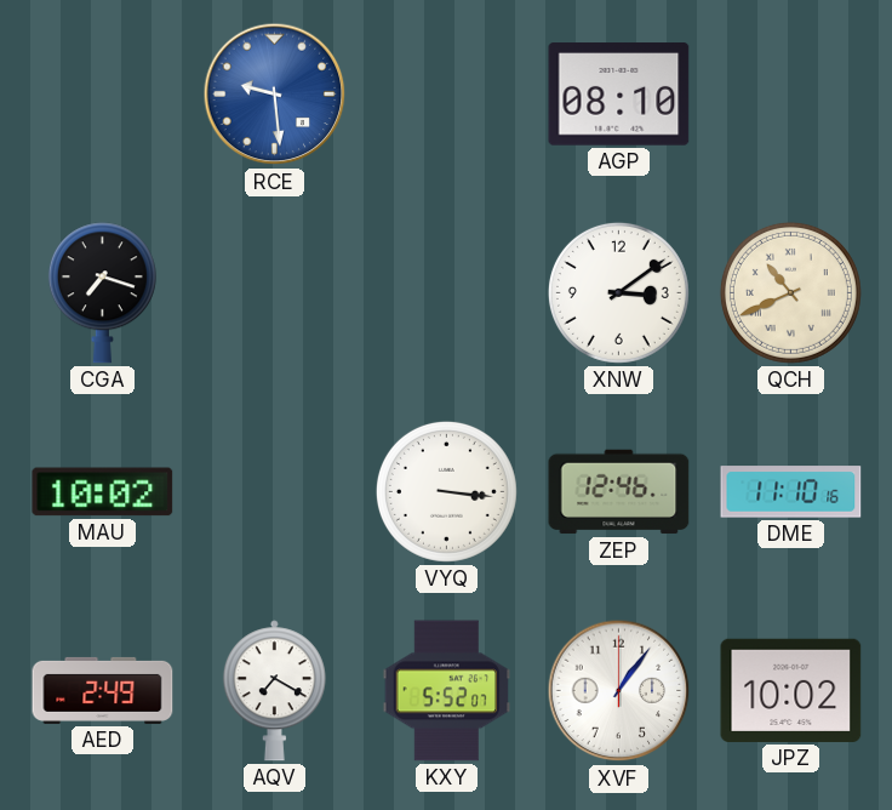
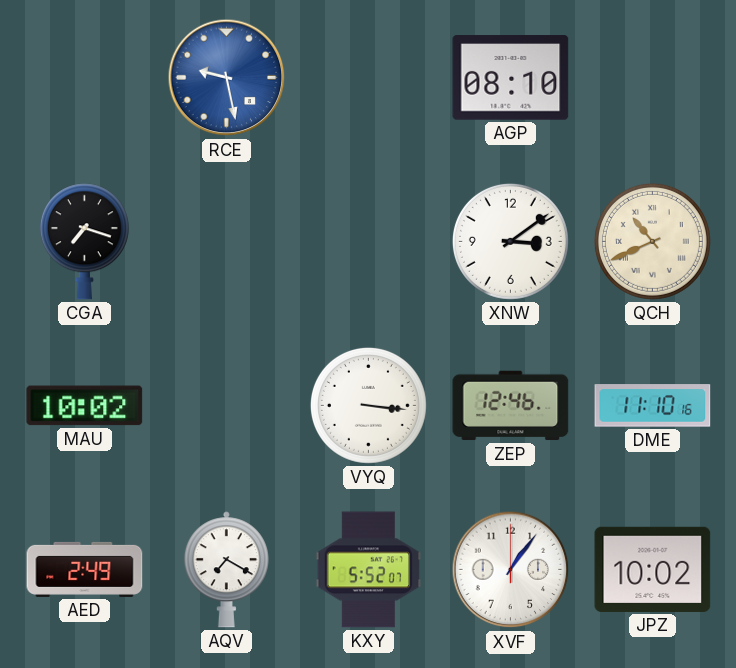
RCE: 9:29 -> 9:28 (227, 78)
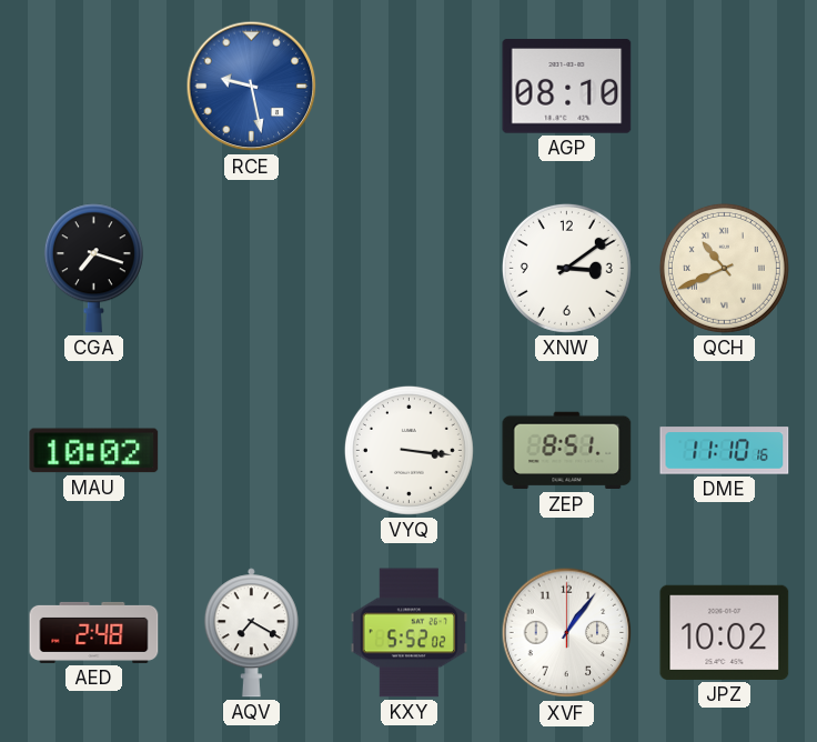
ZEP: 12:46 -> 8:51 (567, 451)
AED: 2:49 -> 2:48 (94, 632)
KXY: 5:52:07 -> 5:52:02 (410, 633)
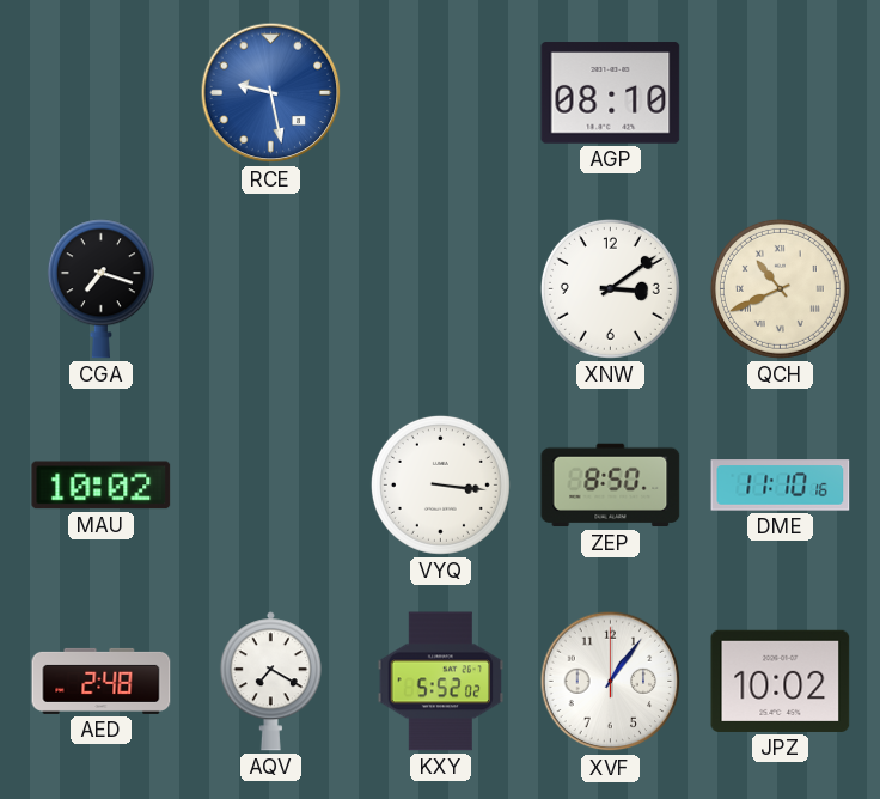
ZEP: 8:51 -> 8:50 (611, 486)
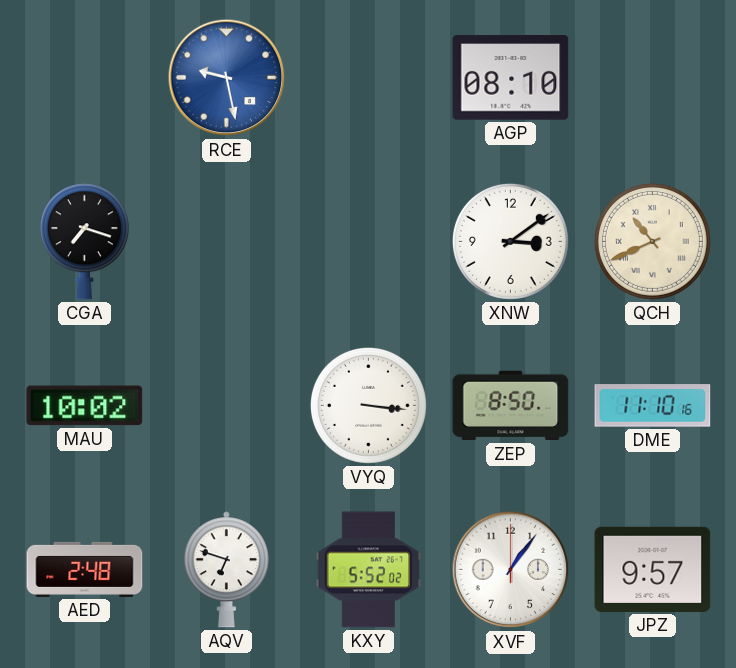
AQV: 7:20 -> 6:48 (226, 570)
JPZ: 10:02 -> 9:57 (653, 569)
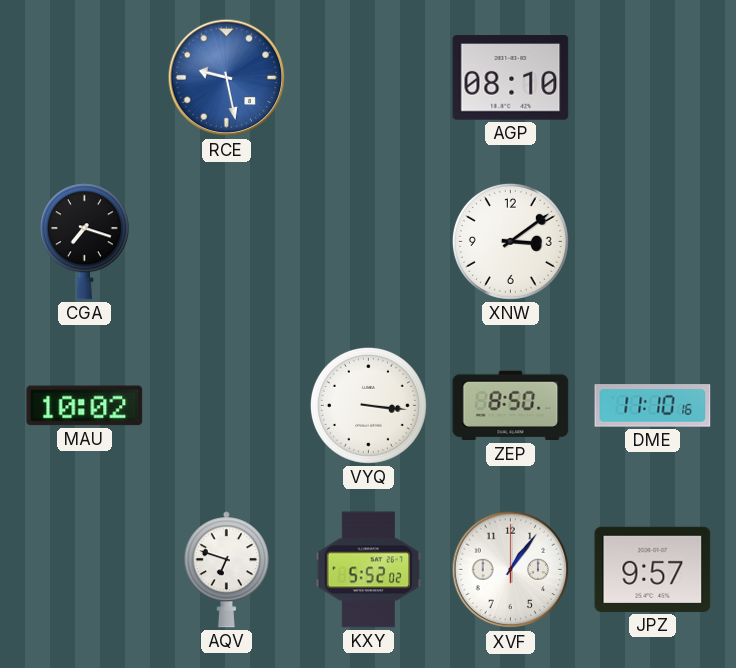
QCH: 10:41 -> none (652, 241)
AED: 2:48 -> none (85, 569)
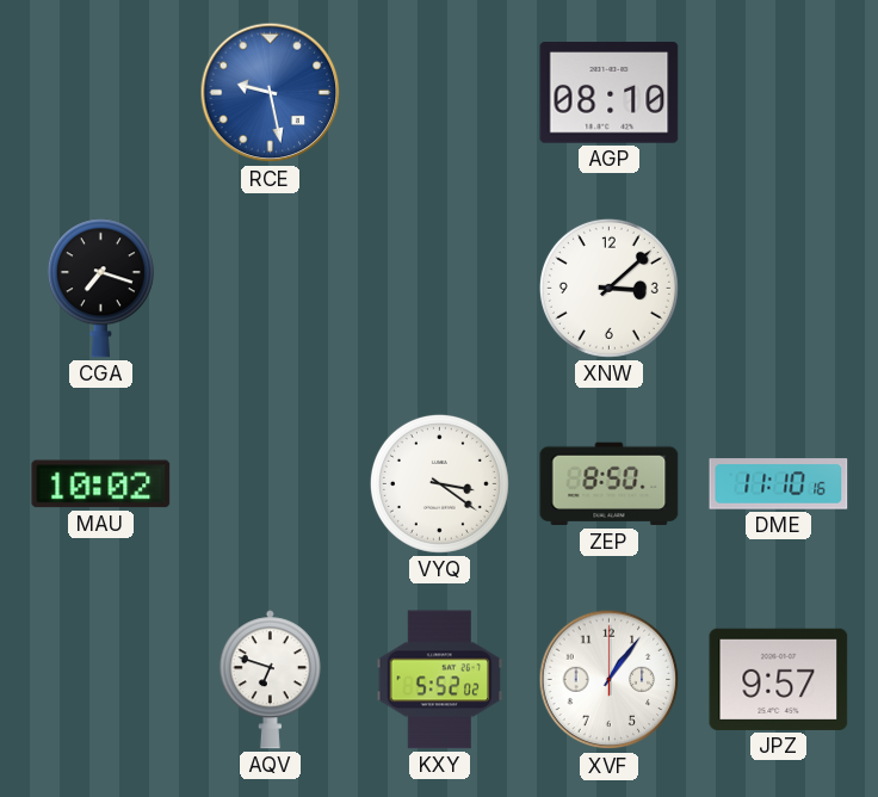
XNW: 3:09 -> 3:08 (608, 288)
VYQ: 3:16 -> 3:21 (439, 483)
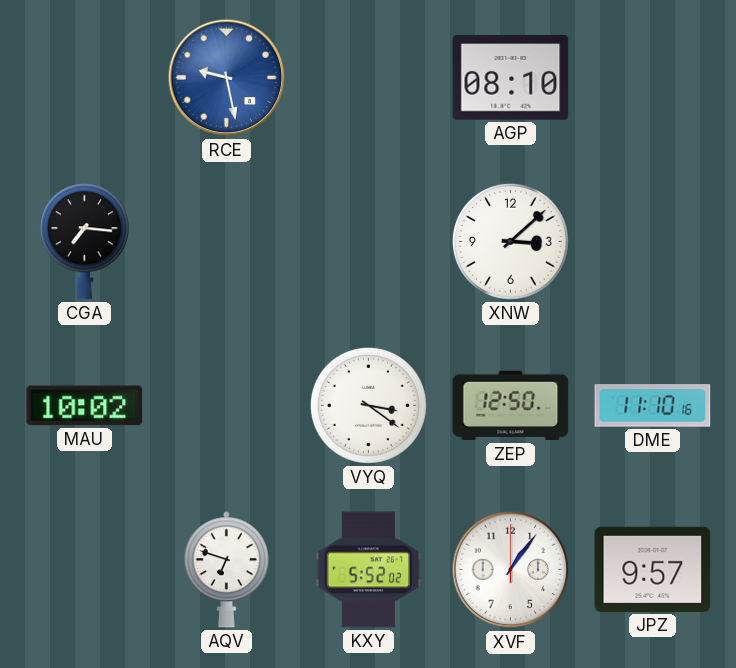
CGA: 7:18 -> 7:16 (84, 242)
ZEP: 8:50 -> 12:50 (511, 406)
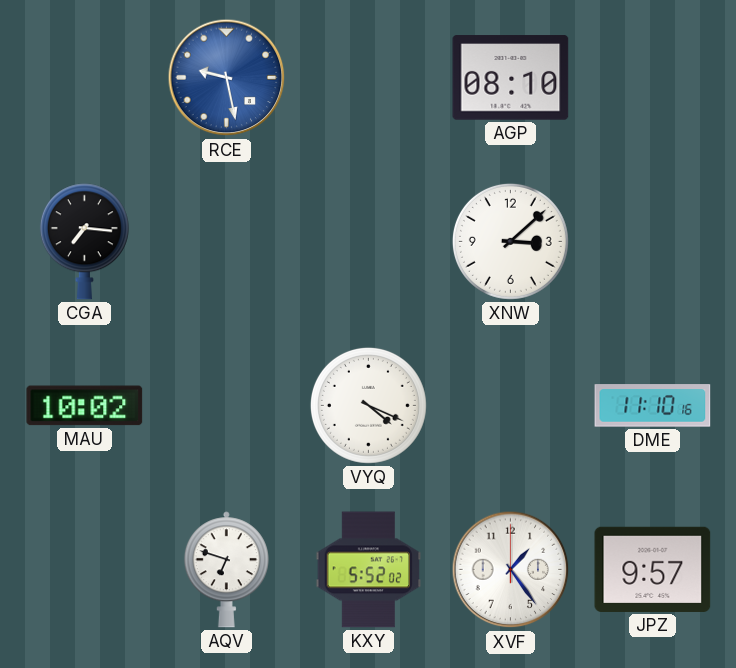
VYQ: 3:21 -> 4:19 (368, 405)
ZEP: 12:50 -> none (511, 406)
XVF: 1:06 -> 1:24 (511, 570)
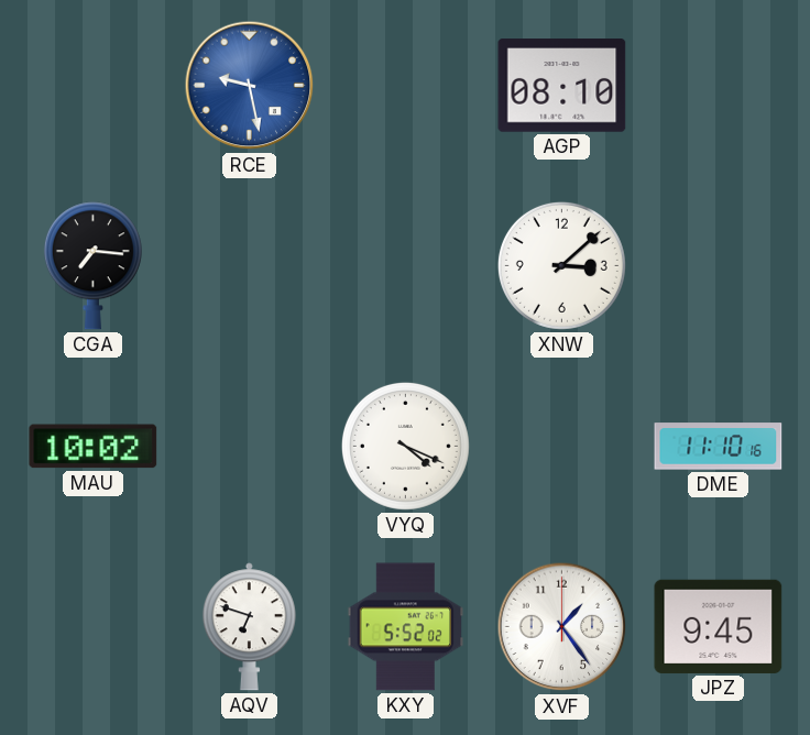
JPZ: 9:57 -> 9:45 (719, 626)
